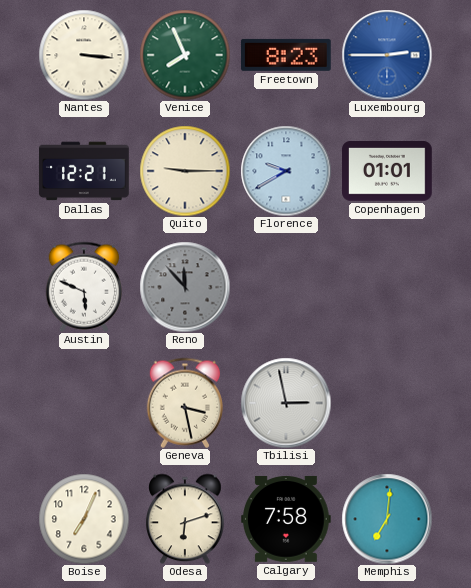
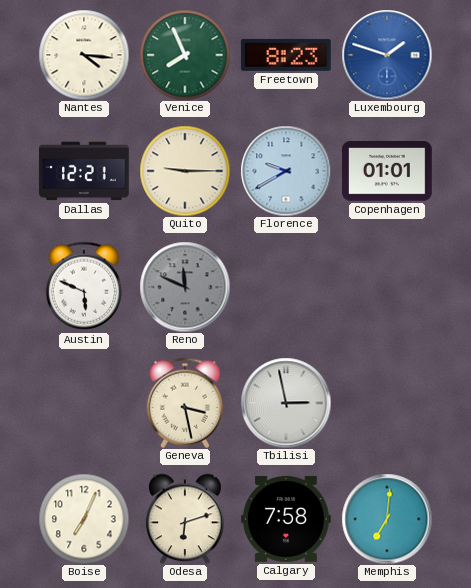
Nantes: 3:16 -> 4:16 (84, 55)
Luxembourg: 2:45 -> 1:48 (387, 55)
Reno: 11:53 -> 11:49 (185, 287)
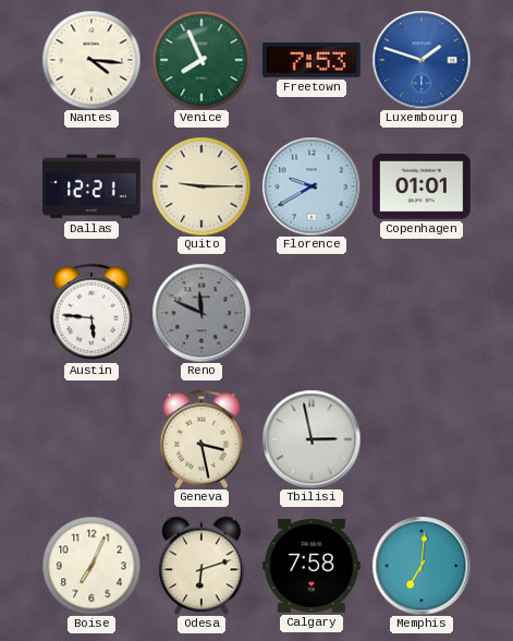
Freetown: 8:23 -> 7:53 (312, 60)
Austin: 5:49 -> 5:46 (90, 313)
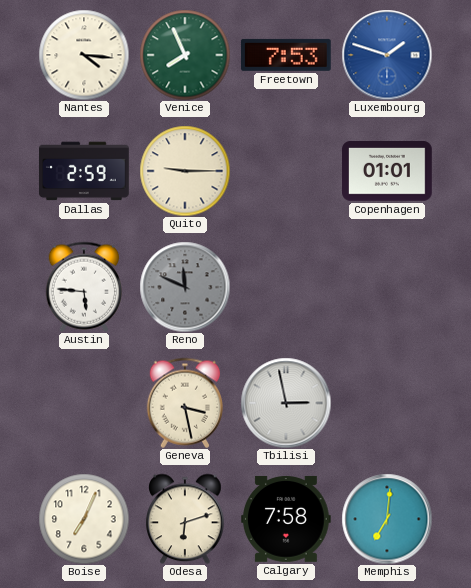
Dallas: 12:21 -> 2:59 (85, 171)
Florence: 9:40 -> none (312, 186)
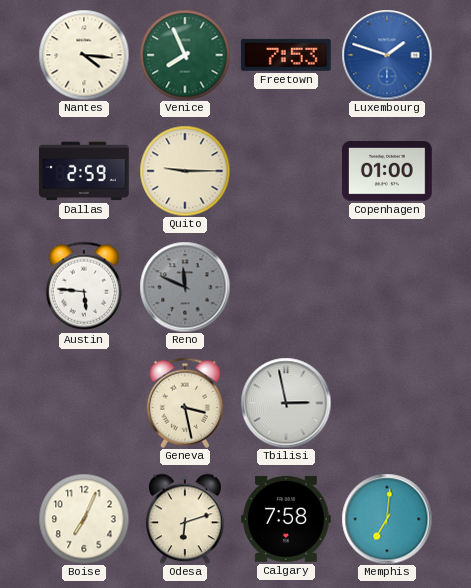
Copenhagen: 01:01 -> 01:00 (388, 172)
